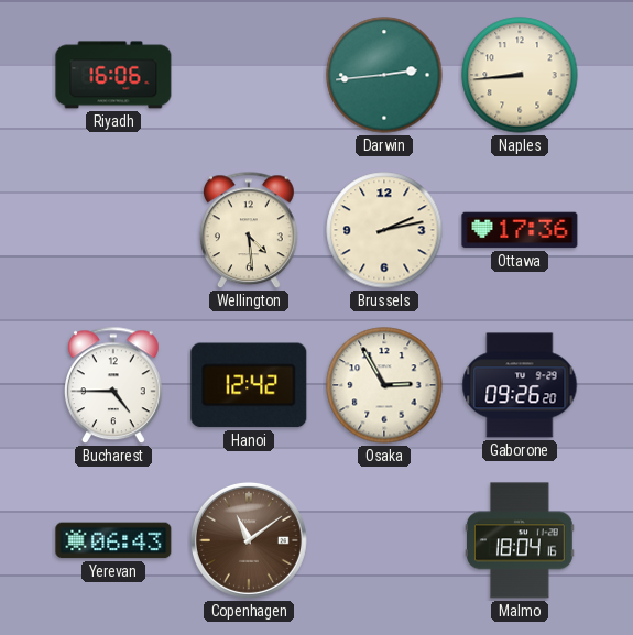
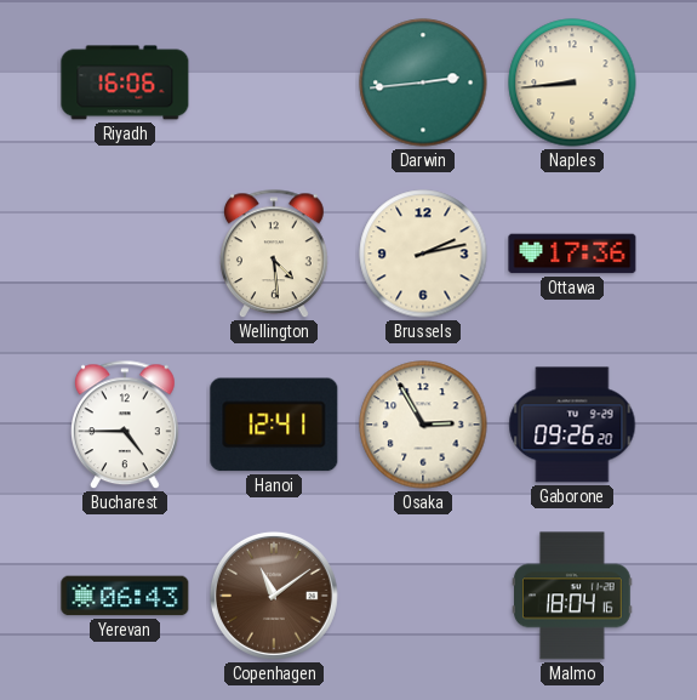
Hanoi: 12:42 -> 12:41 (274, 425)
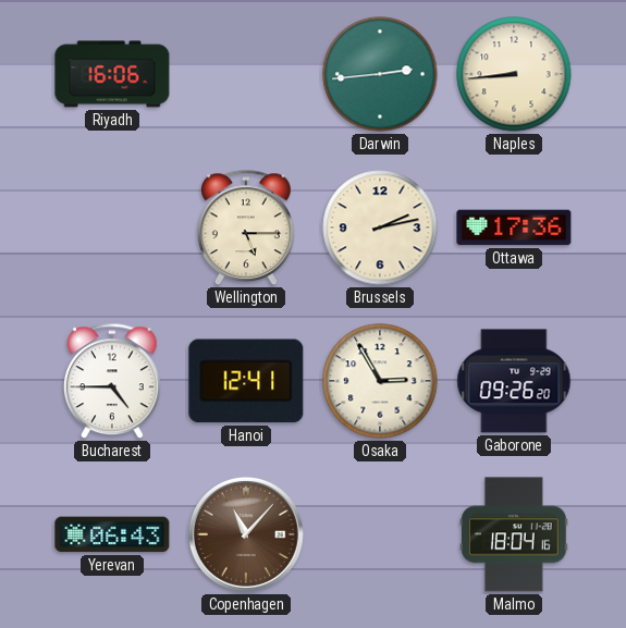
Wellington: 4:29 -> 5:15 (246, 229)
Copenhagen: 11:09 -> 11:07 (246, 534)
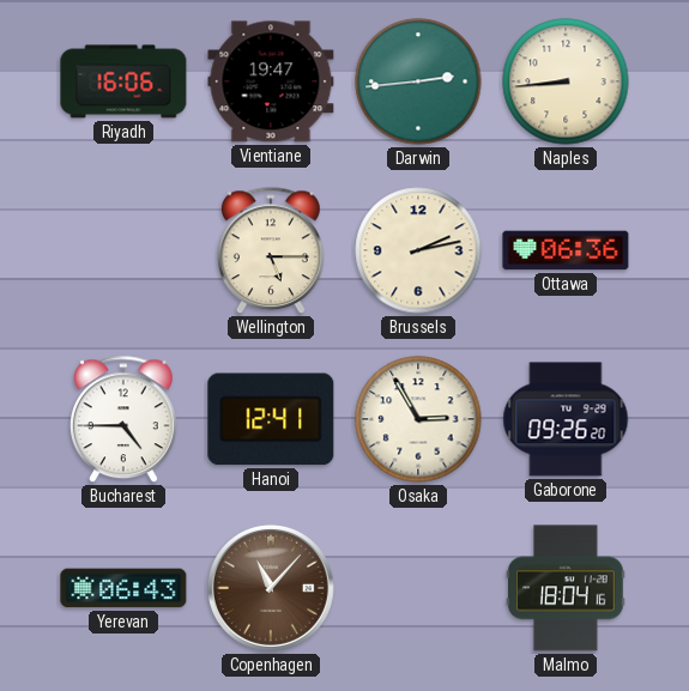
Vientiane: none -> 19:47 (271, 81)
Ottawa: 17:36 -> 06:36 (566, 250)
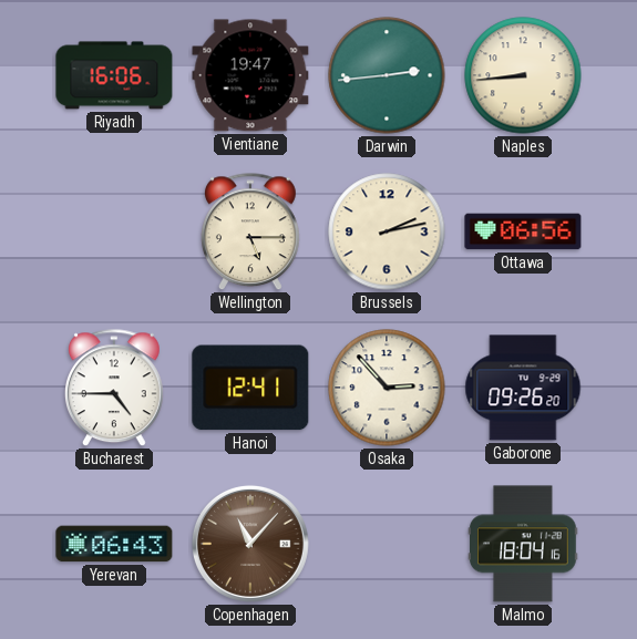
Ottawa: 06:36 -> 06:56 (523, 231)
Osaka: 2:55 -> 2:53 (387, 388)
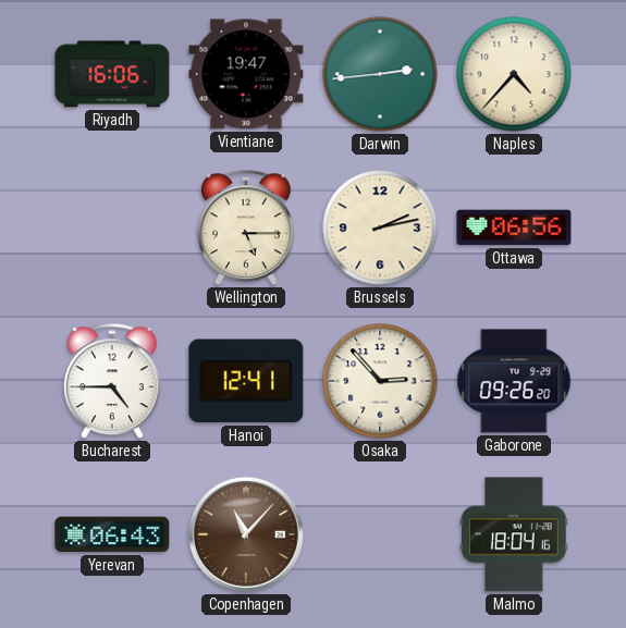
Naples: 8:44 -> 4:37 (514, 74)
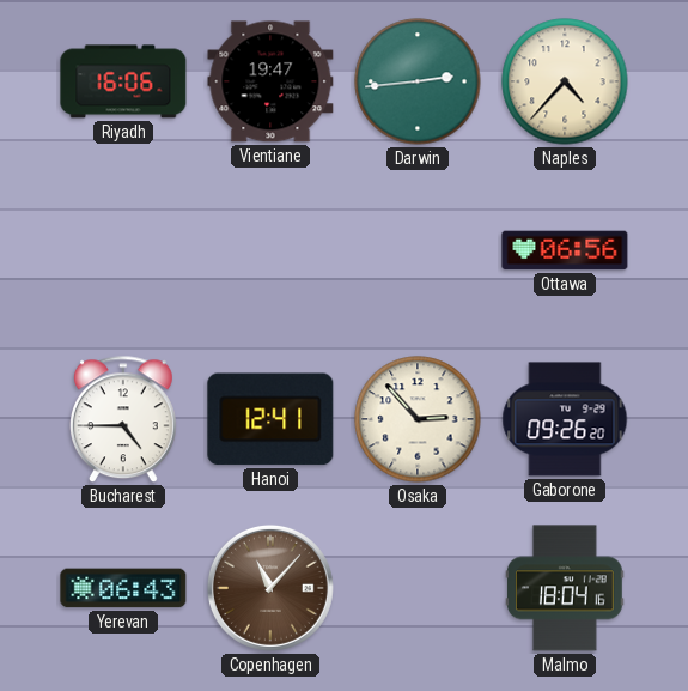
Wellington: 5:15 -> none (246, 229)
Brussels: 2:13 -> none (380, 227)
